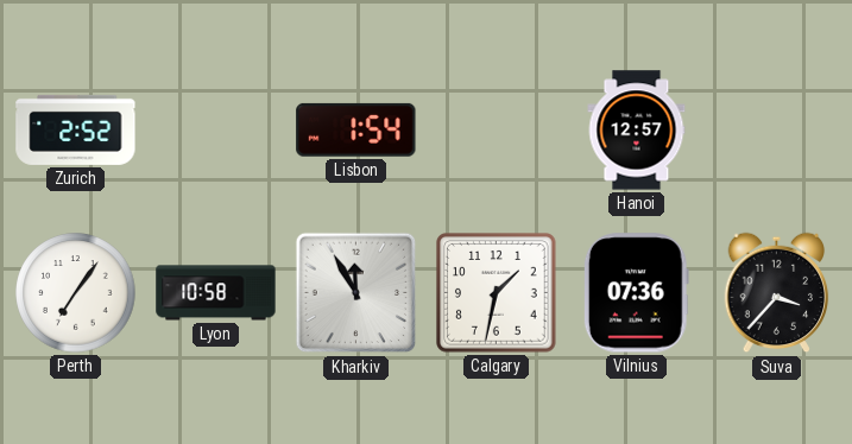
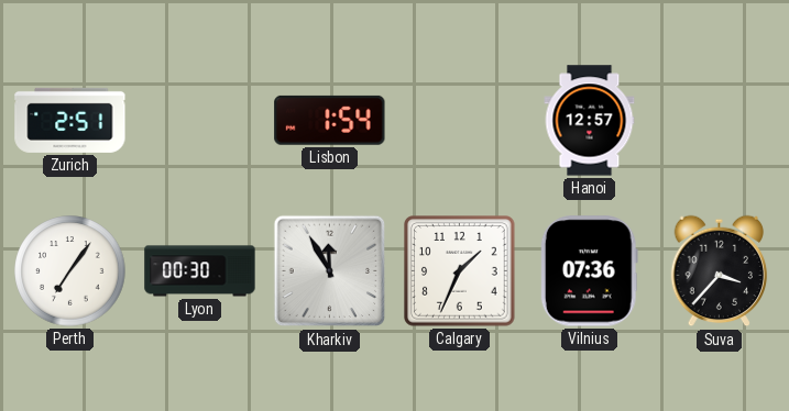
Zurich: 2:52 -> 2:51 (70, 120)
Lyon: 10:58 -> 00:30 (200, 271)
Calgary: 1:32 -> 1:34 (460, 271)
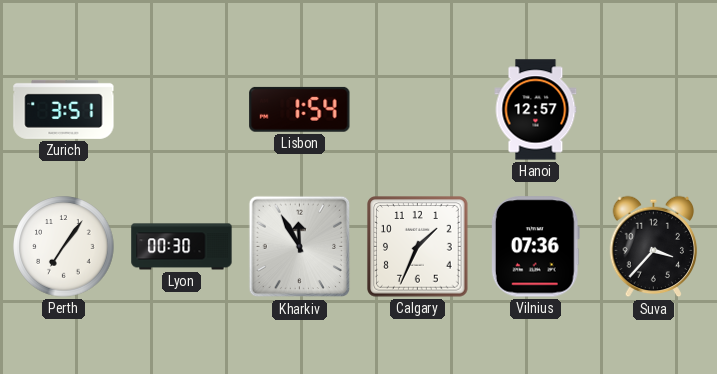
Zurich: 2:51 -> 3:51 (64, 109)
